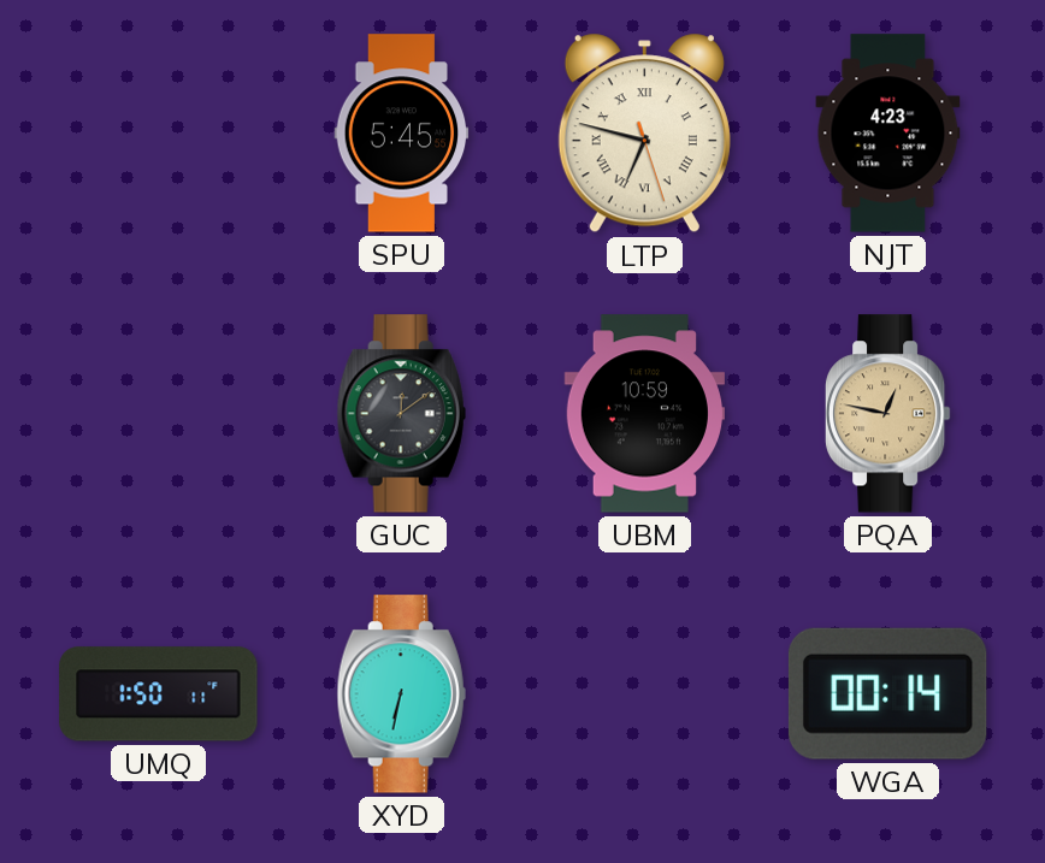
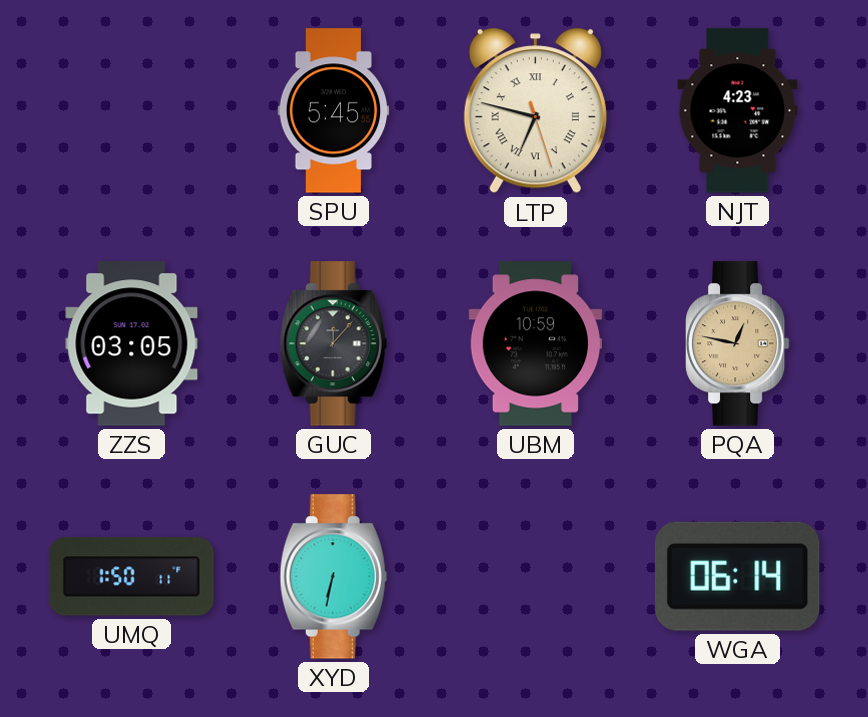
ZZS: none -> 03:05 (132, 344)
GUC: 12:09 -> 12:07 (333, 344)
WGA: 00:14 -> 06:14 (737, 576)
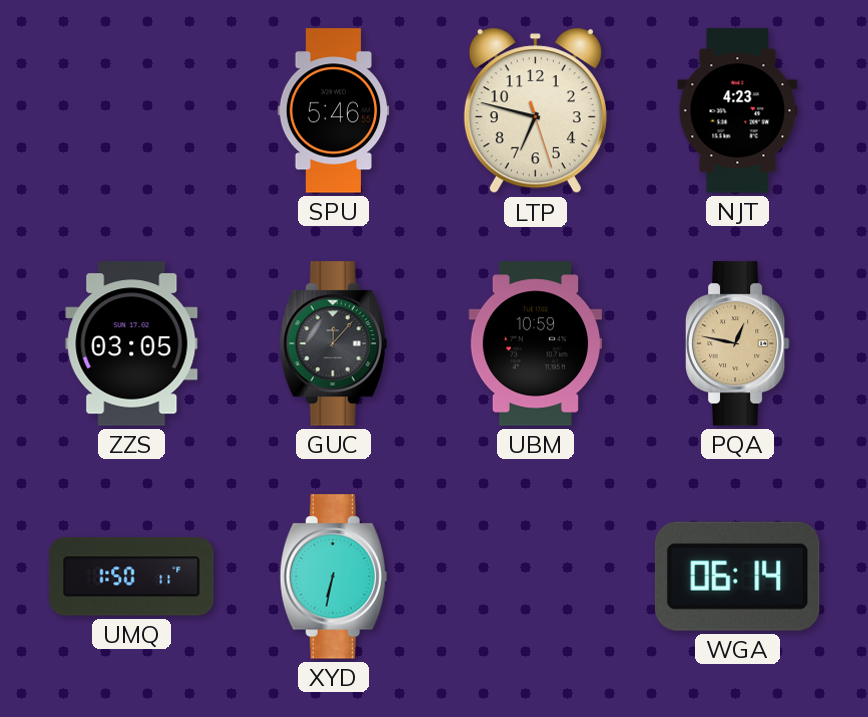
SPU: 5:45 -> 5:46 (334, 111)
LTP numerals: Roman -> Arabic (535, 111)
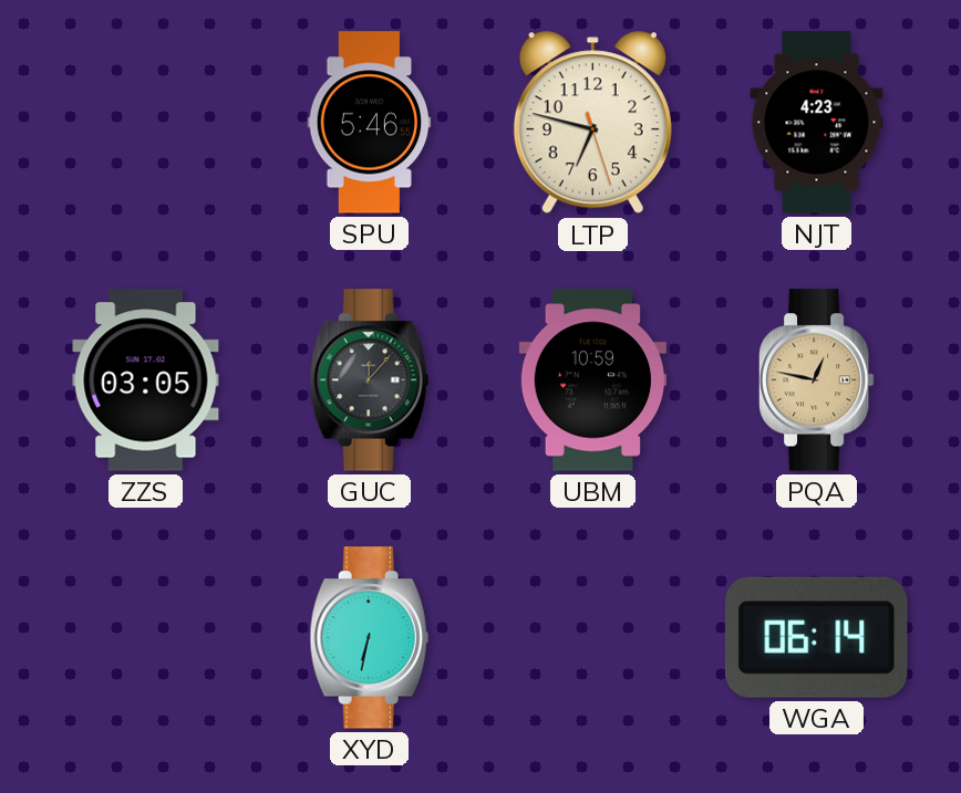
UMQ: 1:50 -> none (132, 577)
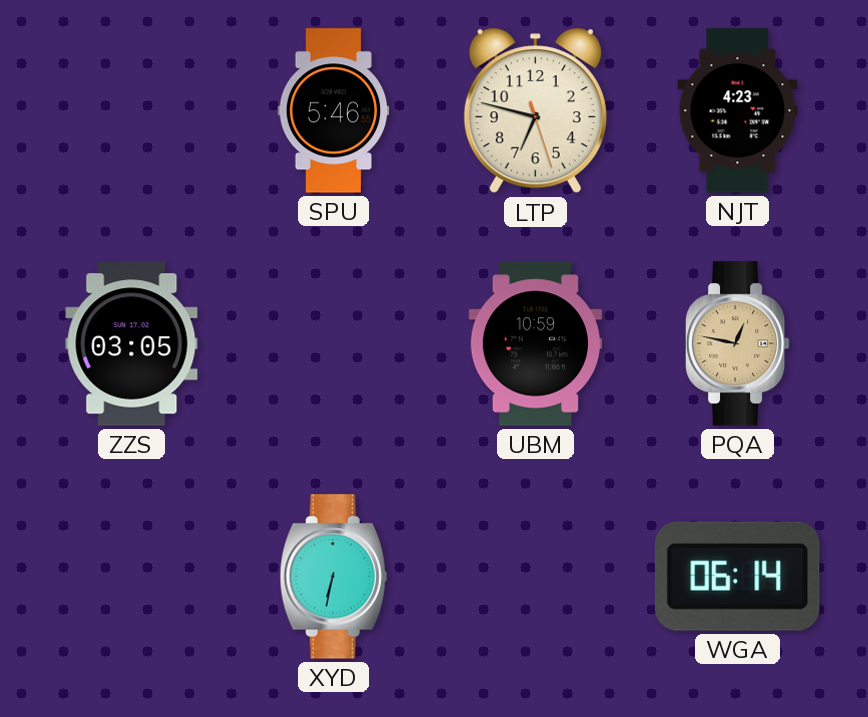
GUC: 12:07 -> none (369, 380)
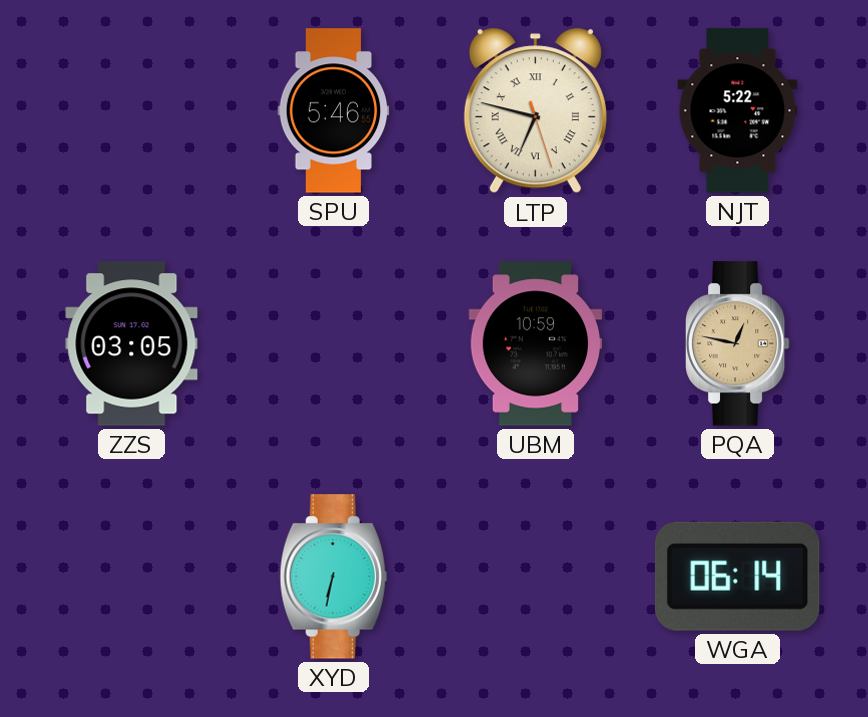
LTP numerals: Arabic -> Roman (535, 111)
NJT: 4:23 -> 5:22 (738, 111)
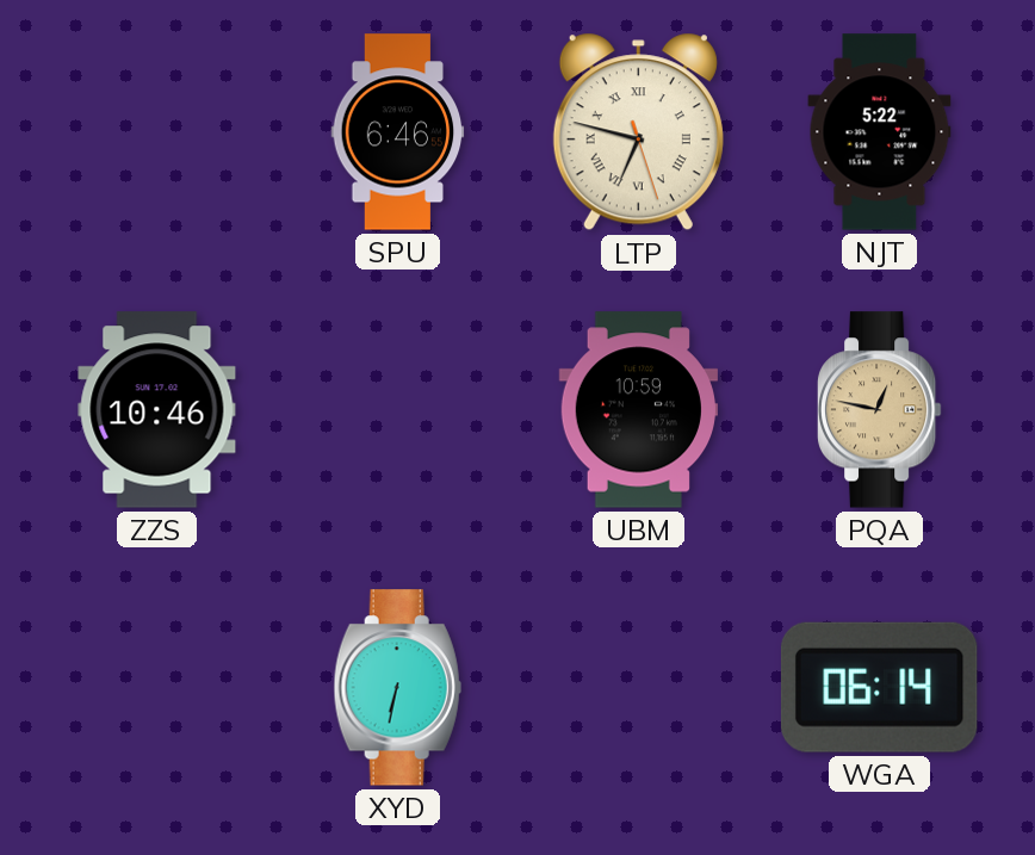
SPU: 5:46 -> 6:46 (398, 132)
ZZS: 03:05 -> 10:46 (157, 410)
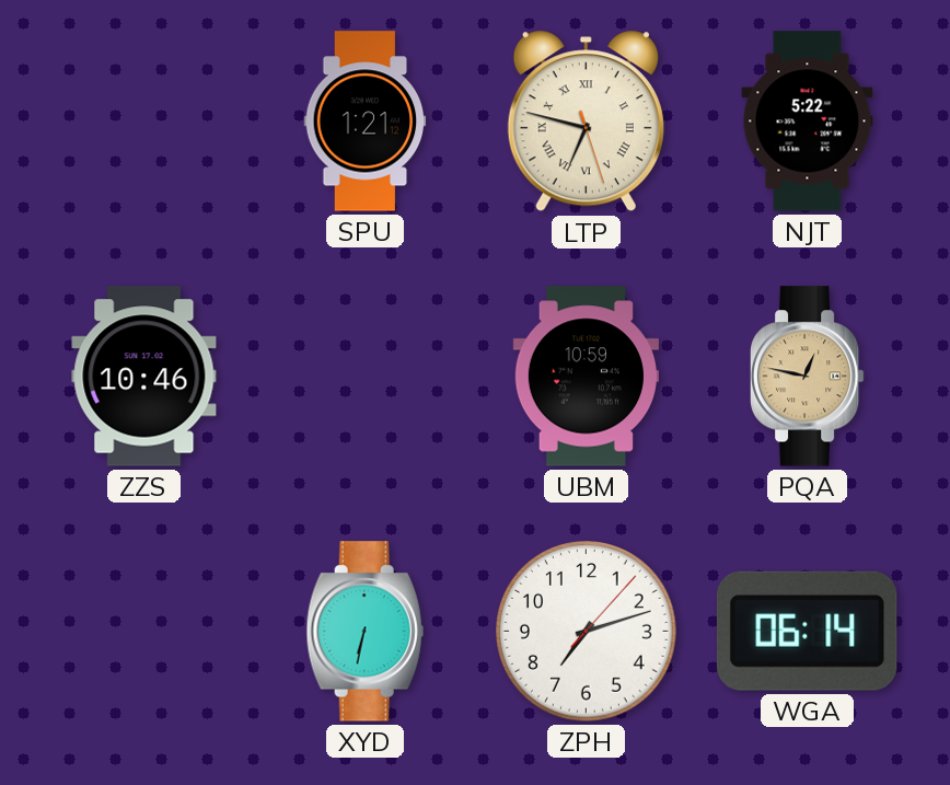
SPU: 6:46 -> 1:21 (366, 122)
ZPH: none -> 7:12 (587, 632)
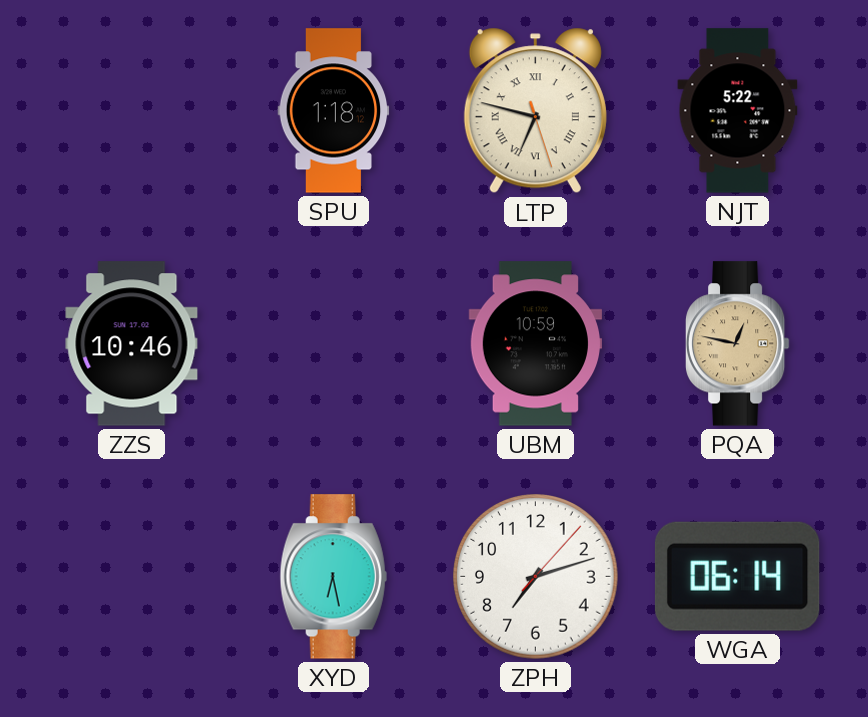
SPU: 1:21 -> 1:18 (334, 111)
XYD: 6:32 -> 6:28 (333, 577)
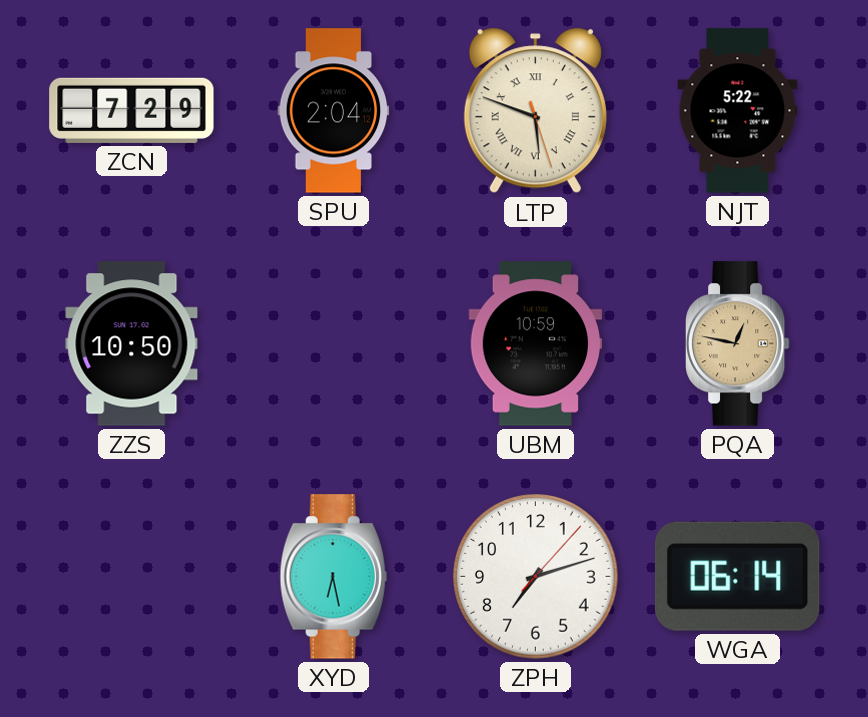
ZCN: none -> 7:29 (132, 110)
SPU: 1:18 -> 2:04 (334, 111)
LTP: 6:47 -> 5:48 (535, 111)
ZZS: 10:46 -> 10:50 (132, 344)
